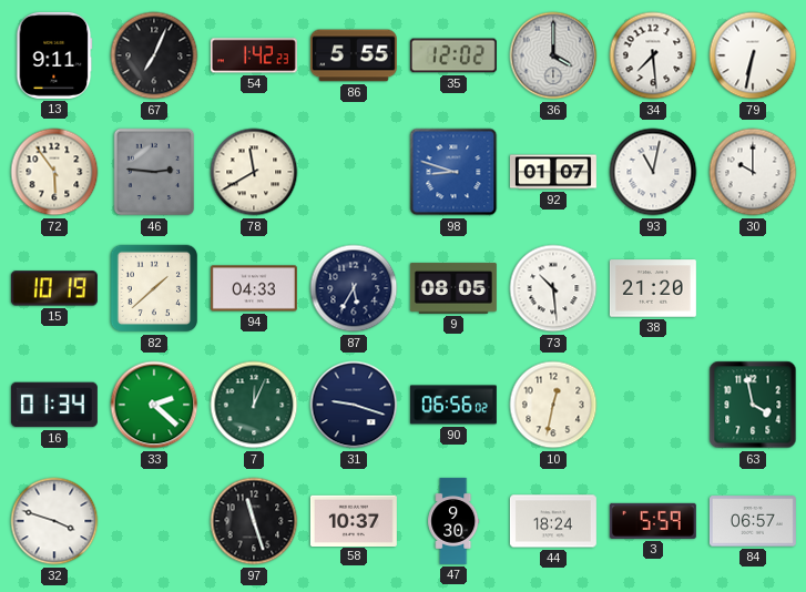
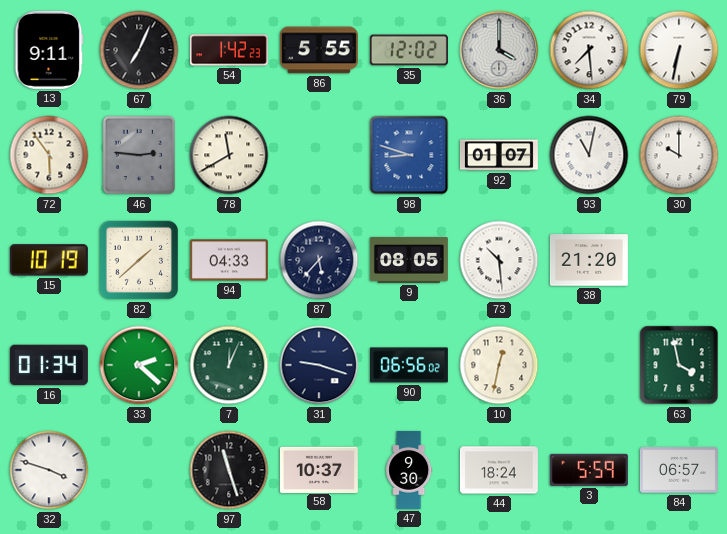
87: 5:35 -> 5:37 (319, 260)
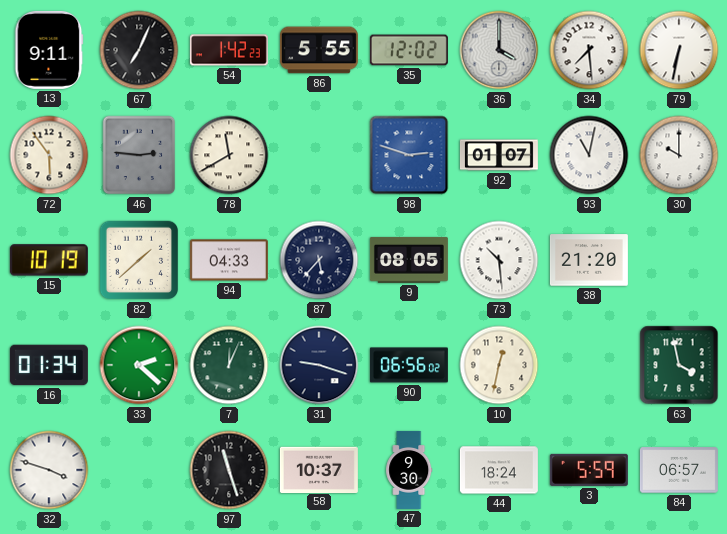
98: 8:48 -> 2:48 (409, 155)
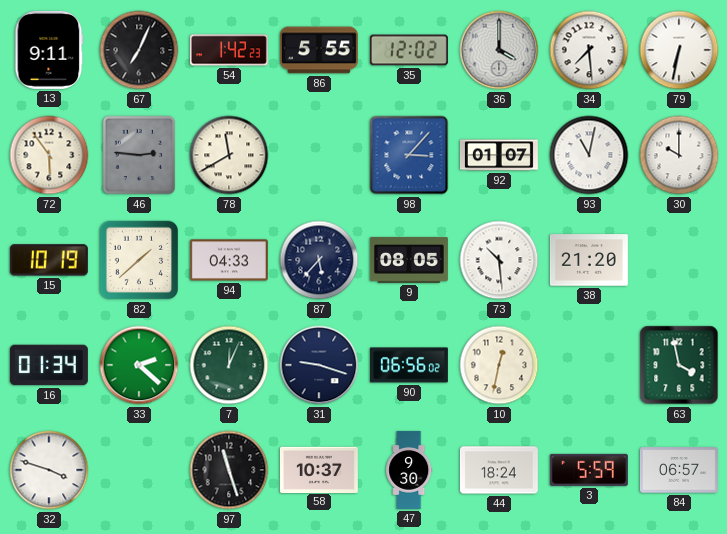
98: 2:48 -> 3:07 (409, 155)
